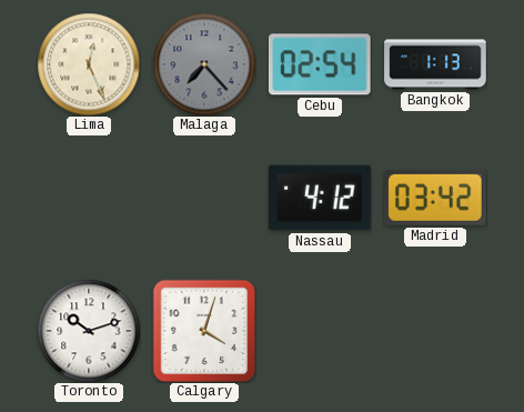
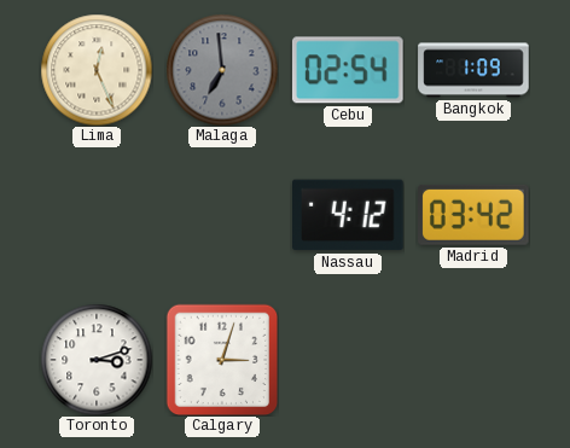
Malaga: 7:23 -> 6:59 (222, 70)
Bangkok: 1:13 -> 1:09 (473, 70)
Toronto: 10:12 -> 3:12 (97, 360)
Calgary: 4:03 -> 3:03 (222, 360)
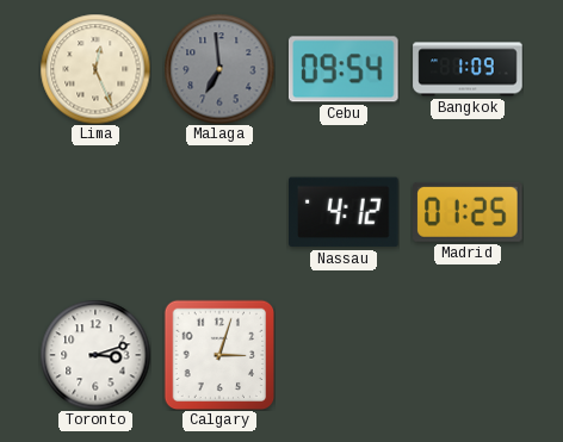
Cebu: 02:54 -> 09:54 (344, 69)
Madrid: 03:42 -> 01:25 (469, 212)
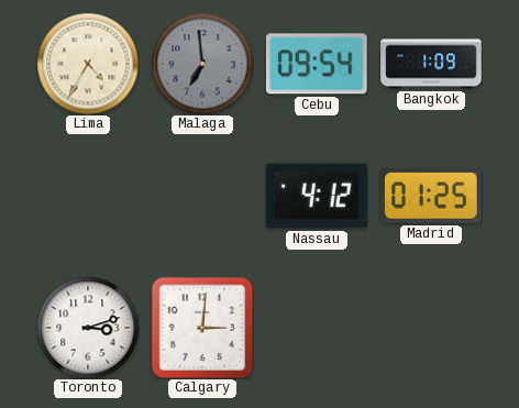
Lima: 12:26 -> 4:35 (88, 64)
Calgary: 3:03 -> 3:01 (202, 328)
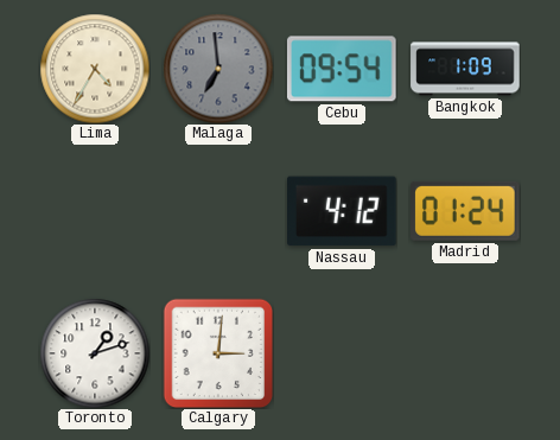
Madrid: 01:25 -> 01:24 (466, 211)
Toronto: 3:12 -> 1:12 (95, 353)
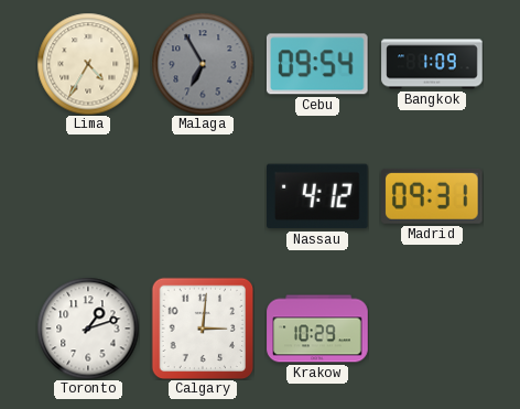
Malaga: 6:59 -> 6:55 (203, 64)
Madrid: 01:24 -> 09:31 (433, 196)
Krakow: none -> 10:29 (317, 329)
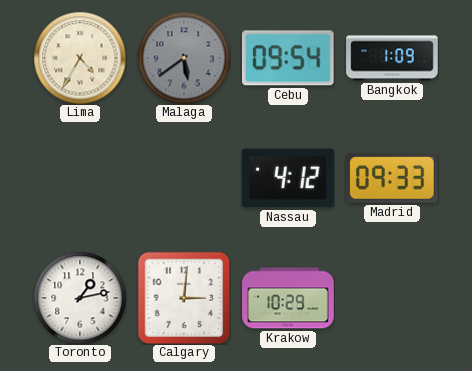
Malaga: 6:55 -> 5:39 (184, 58)
Madrid: 09:31 -> 09:33 (393, 178)
Toronto: 1:12 -> 1:13 (80, 298)
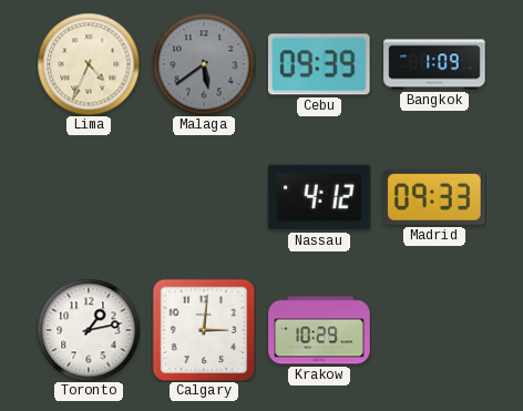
Lima: 4:35 -> 4:34 (89, 64)
Cebu: 09:54 -> 09:39 (319, 64)
